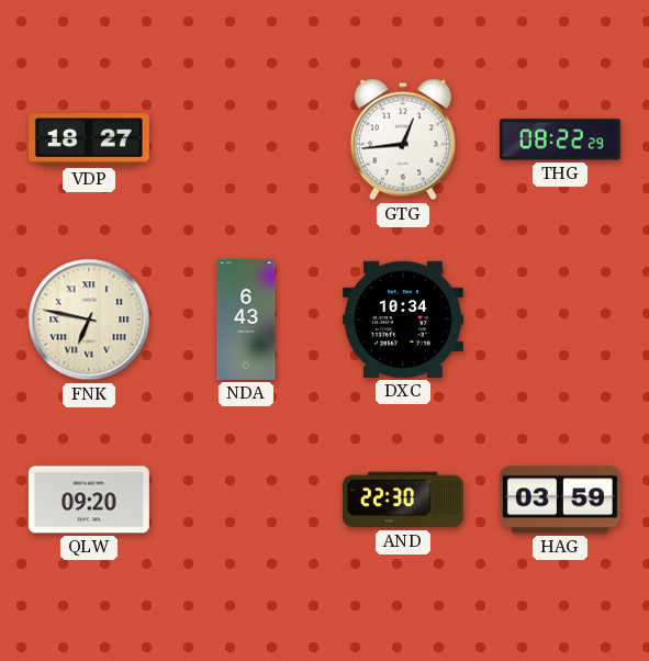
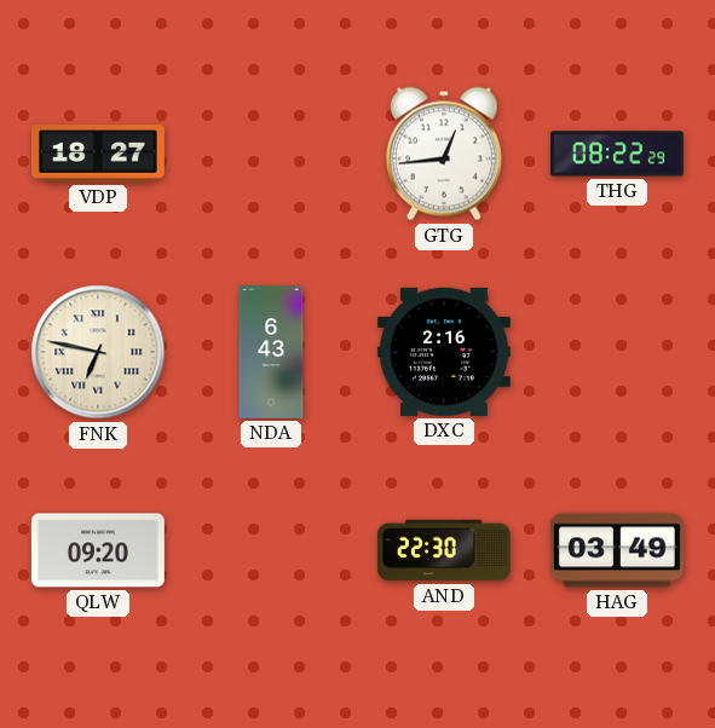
DXC: 10:34 -> 2:16 (444, 352)
HAG: 03:59 -> 03:49 (617, 550)
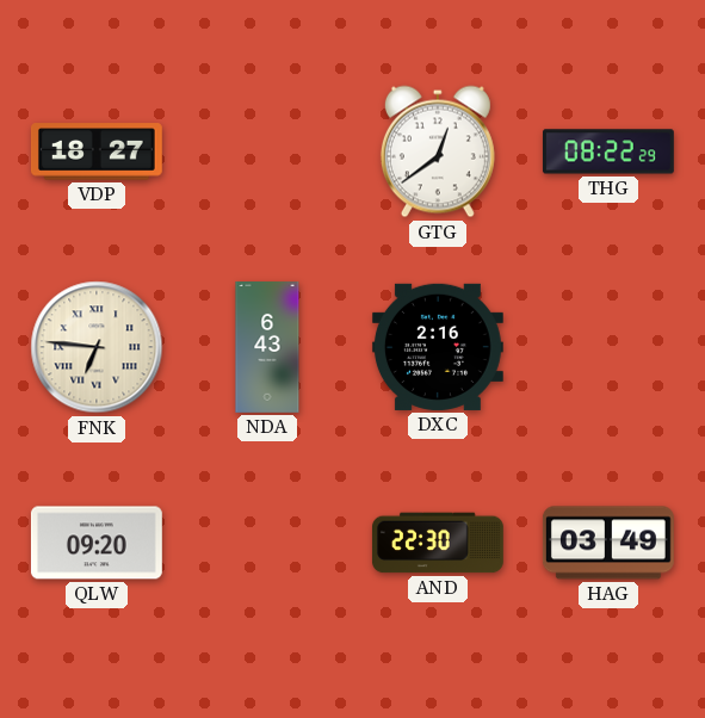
GTG: 12:44 -> 12:39 (438, 151)
FNK: 6:47 -> 6:46 (97, 347)
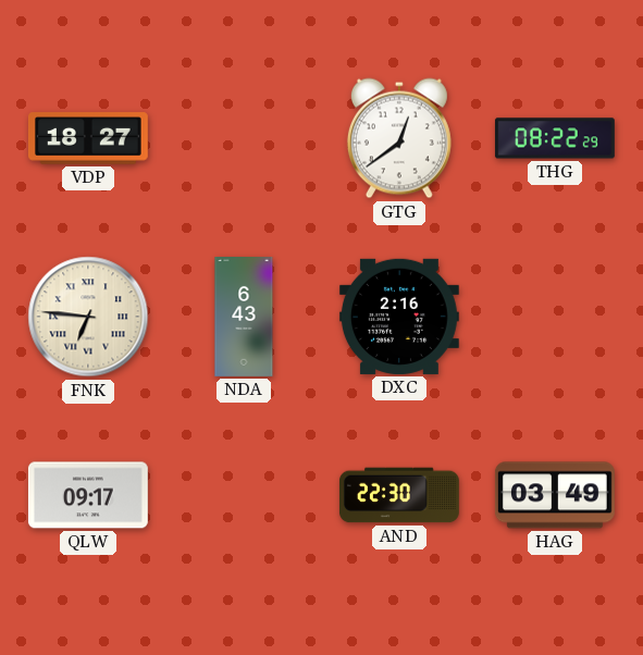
QLW: 09:20 -> 09:17 (88, 495)
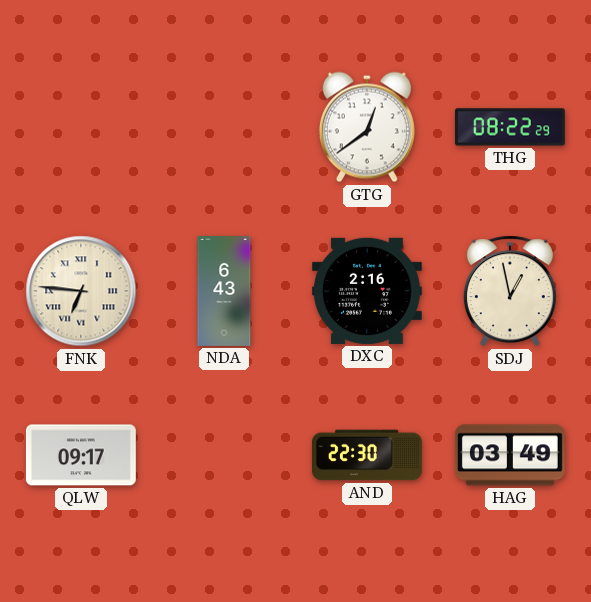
VDP: 18:27 -> none (88, 138)
SDJ: none -> 12:58 (510, 291)
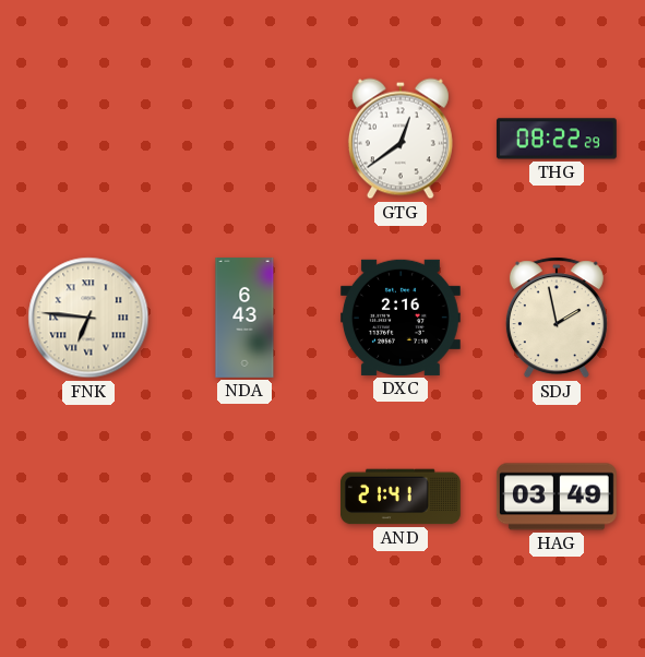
SDJ: 12:58 -> 1:58 (557, 318)
QLW: 09:17 -> none (81, 455)
AND: 22:30 -> 21:41 (401, 497)
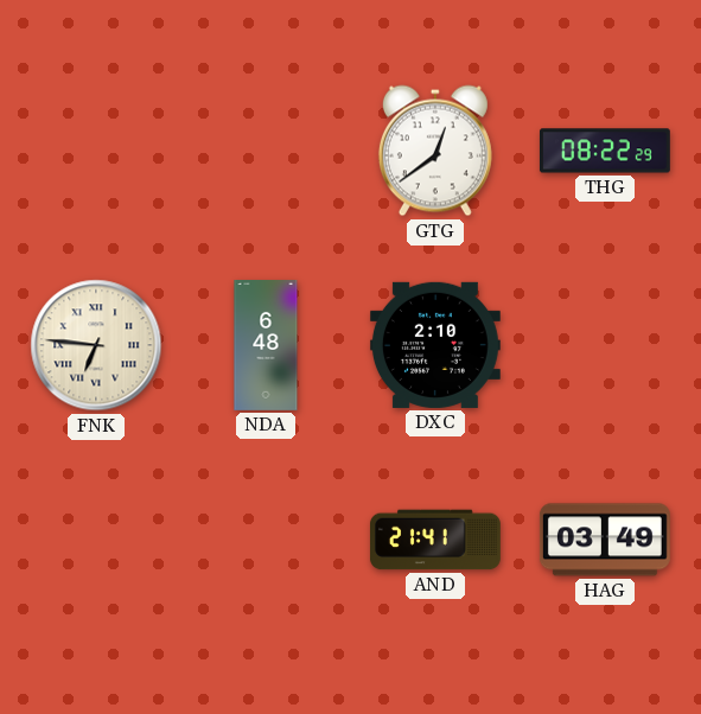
NDA: 6:43 -> 6:48 (266, 346)
DXC: 2:16 -> 2:10 (435, 345)
SDJ: 1:58 -> none (557, 318)
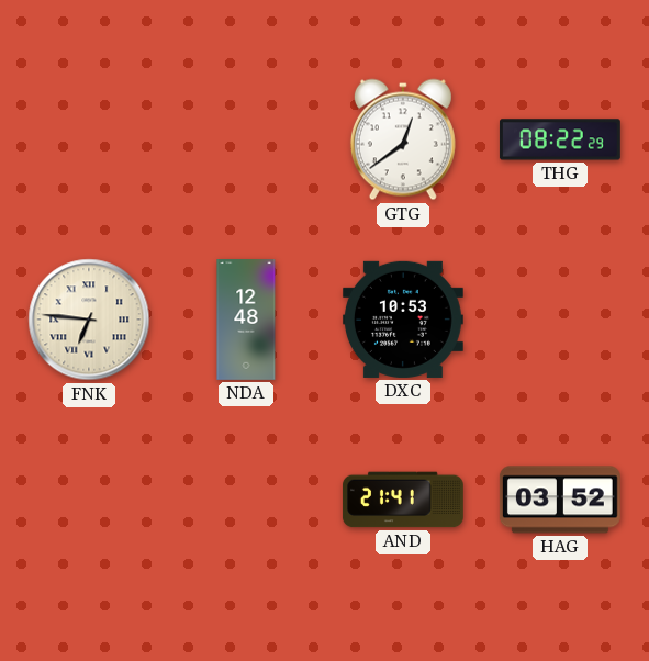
NDA: 6:48 -> 12:48 (246, 321)
DXC: 2:10 -> 10:53 (403, 320)
HAG: 03:49 -> 03:52 (560, 500)
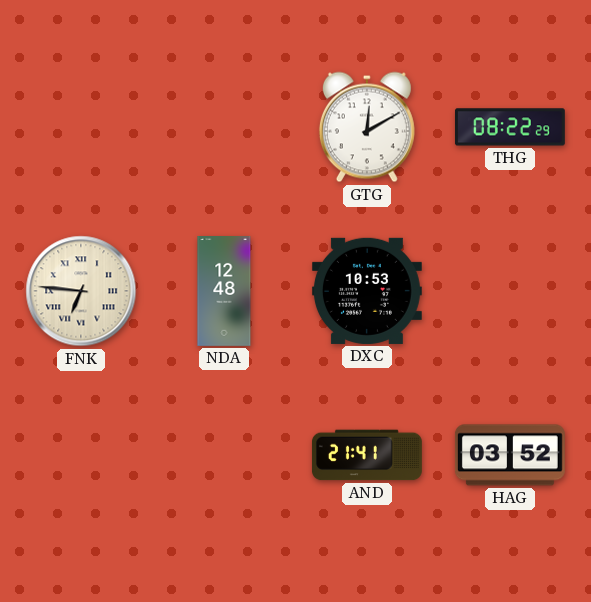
GTG: 12:39 -> 12:10 (367, 127)
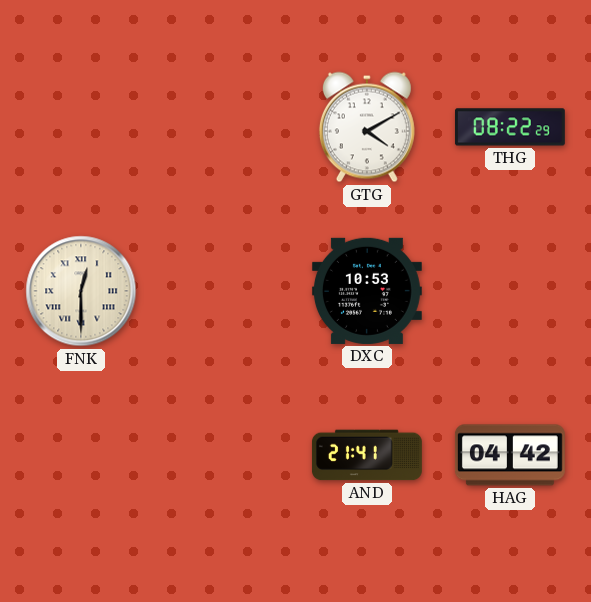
GTG: 12:10 -> 4:10 (367, 127)
FNK: 6:46 -> 12:30 (81, 291)
NDA: 12:48 -> none (224, 292)
HAG: 03:52 -> 04:42 (510, 455)
